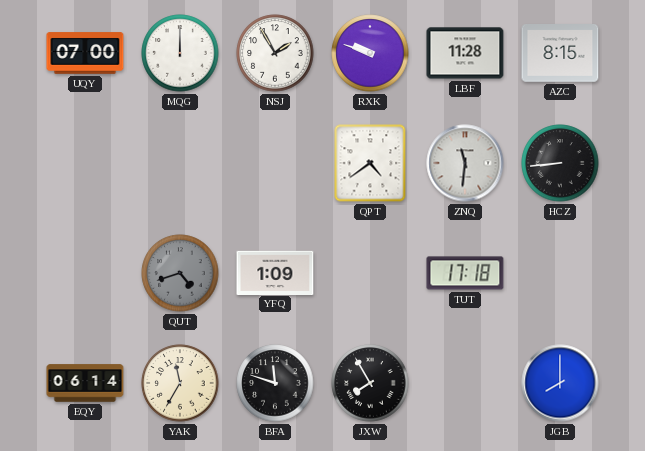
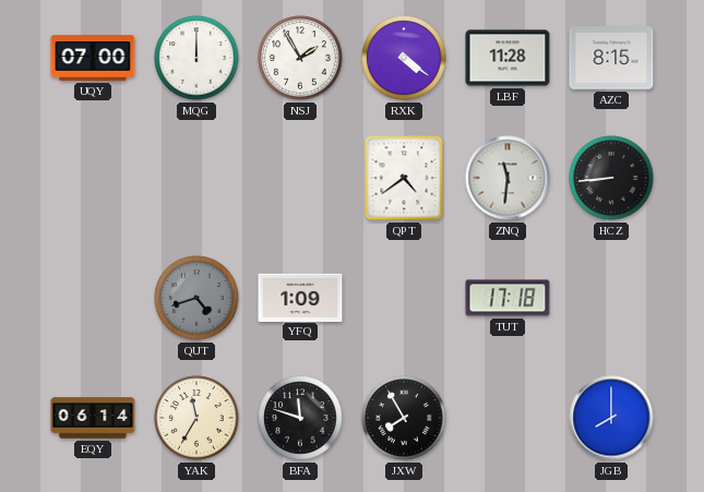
RXK: 9:48 -> 4:21 (404, 58)
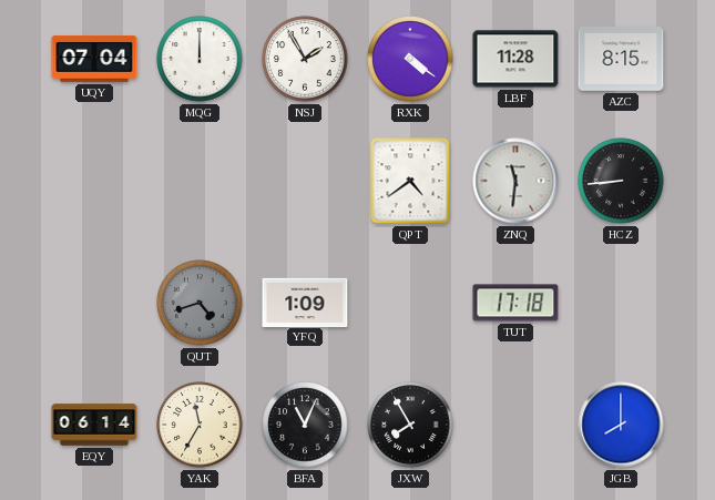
UQY: 07:00 -> 07:04 (94, 59)
BFA: 11:48 -> 11:04 (305, 425)
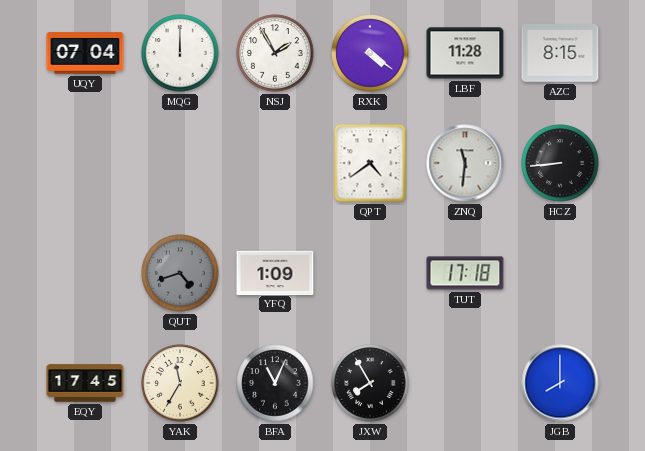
EQY: 06:14 -> 17:45 (85, 383)
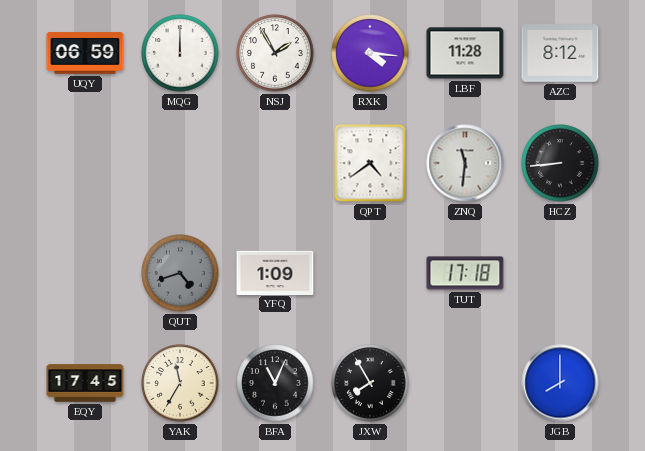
UQY: 07:04 -> 06:59 (85, 53)
RXK: 4:21 -> 4:16 (370, 53)
AZC: 8:15 -> 8:12 (560, 54)
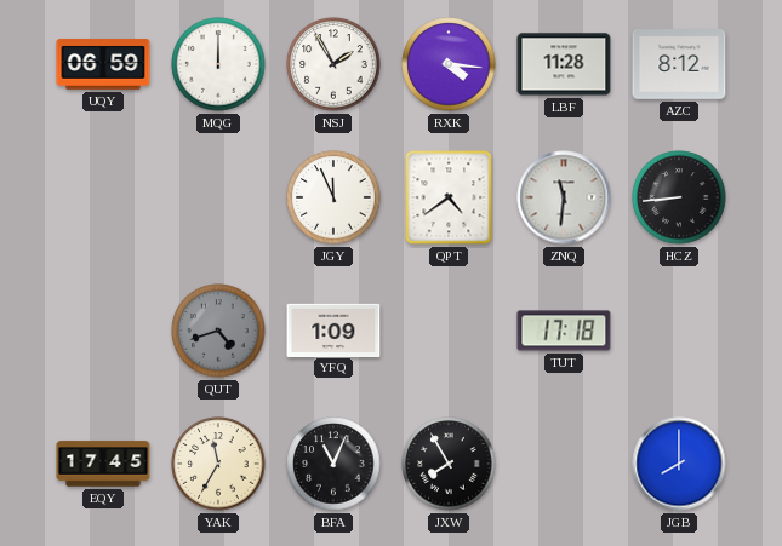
JGY: none -> 11:56 (333, 197)
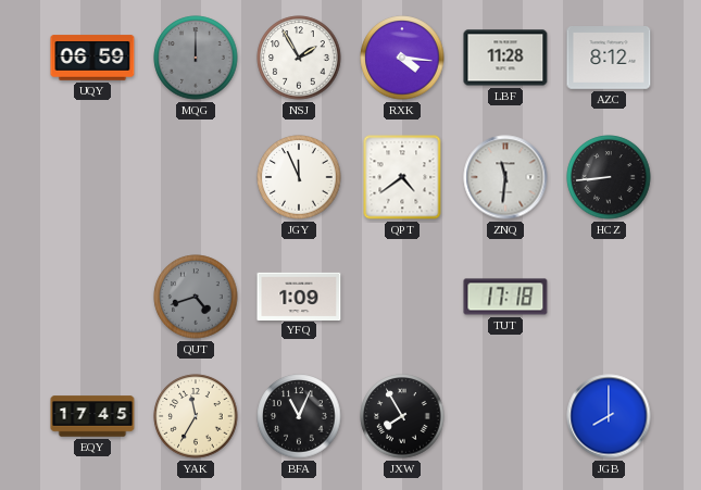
MQG dial: white -> grey (196, 58)
